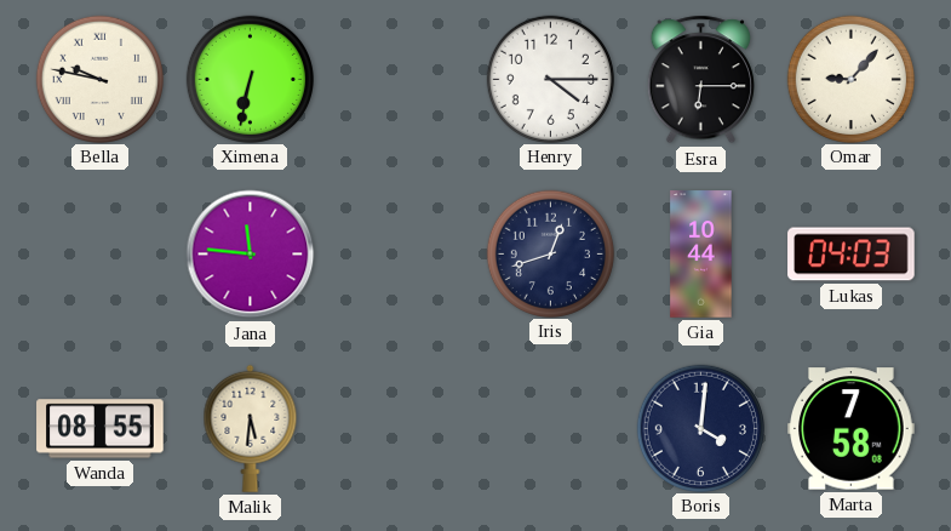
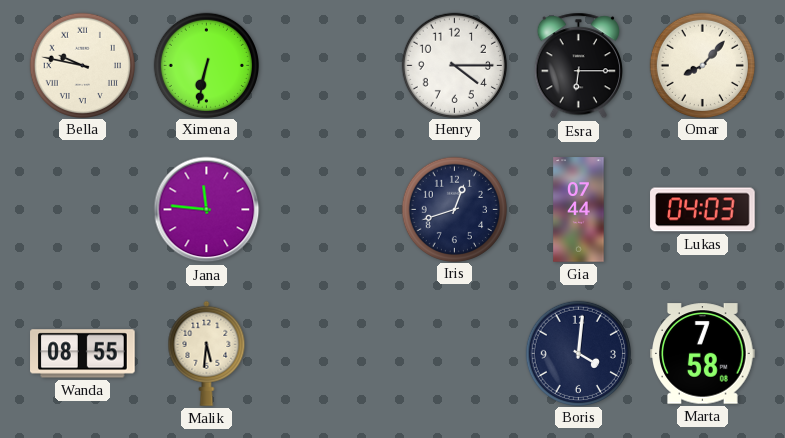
Omar: 9:07 -> 8:07 (702, 65)
Gia: 10:44 -> 07:44 (579, 210)
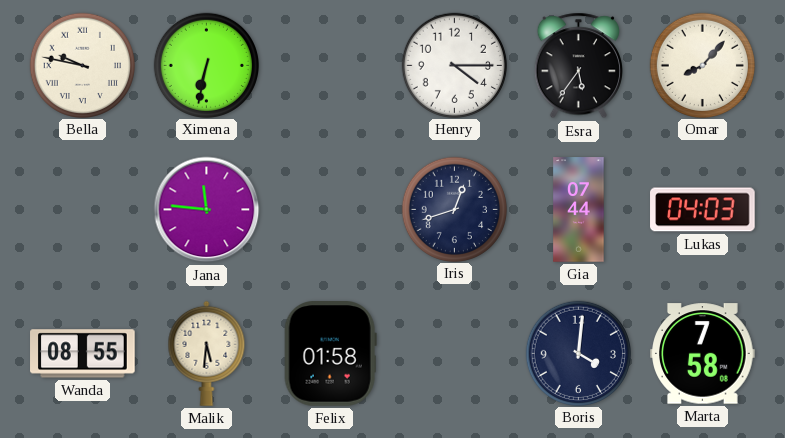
Esra: 6:15 -> 5:36 (578, 66)
Felix: none -> 01:58 (330, 354)
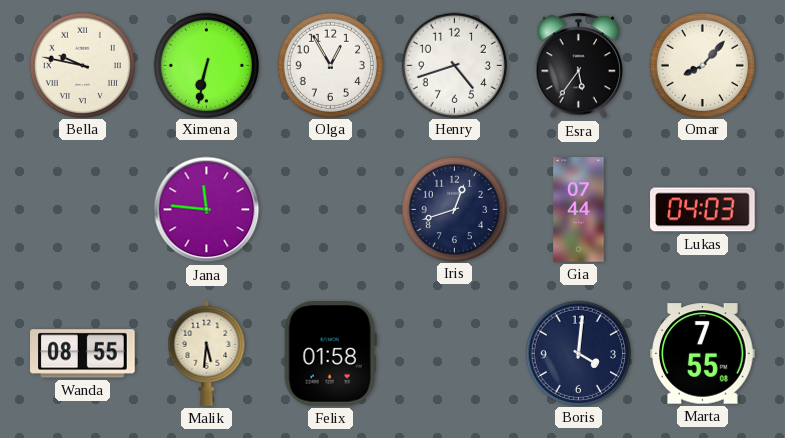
Olga: none -> 12:55 (330, 65)
Henry: 4:15 -> 4:42 (454, 65)
Marta: 7:58 -> 7:55 (703, 354)
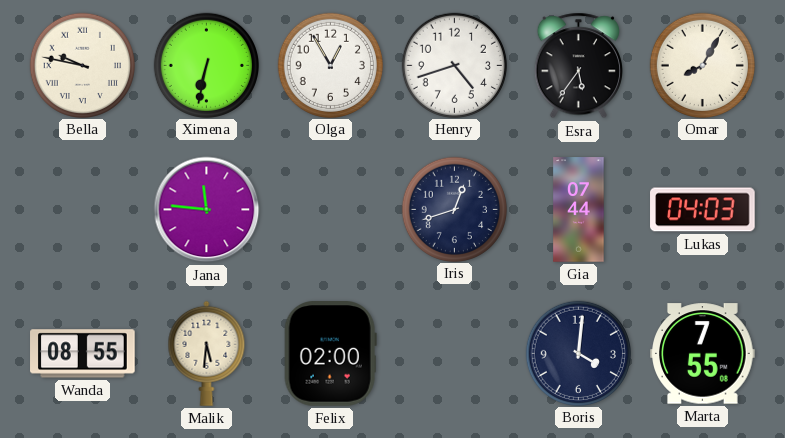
Omar: 8:07 -> 8:05 (702, 65)
Felix: 01:58 -> 02:00 (330, 354)
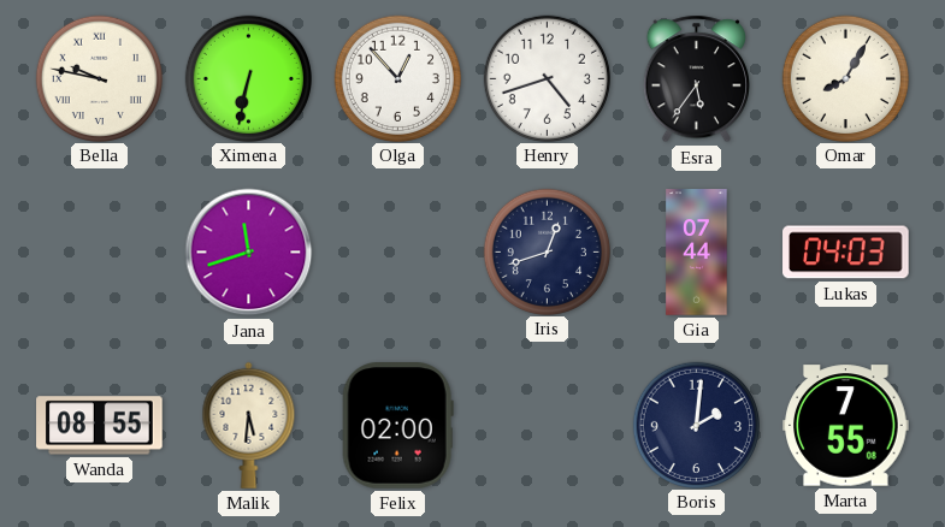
Olga: 12:55 -> 12:53 (397, 78)
Jana: 11:46 -> 11:42 (249, 253)
Boris: 4:01 -> 2:01 (696, 425)
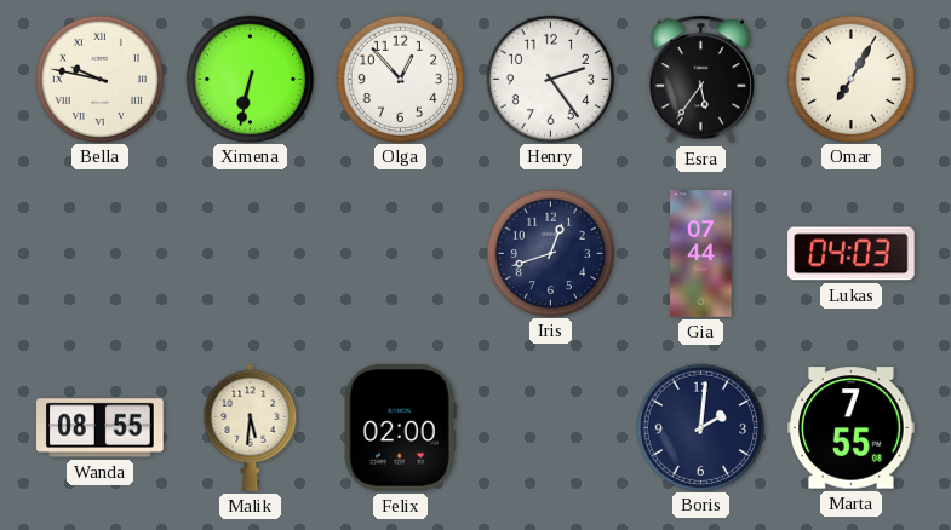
Henry: 4:42 -> 2:24 (550, 79)
Omar: 8:05 -> 7:05 (850, 79)
Jana: 11:42 -> none (249, 253)
